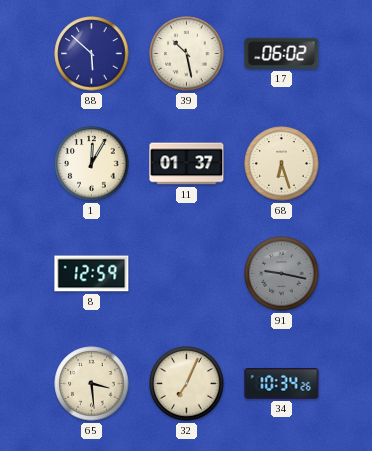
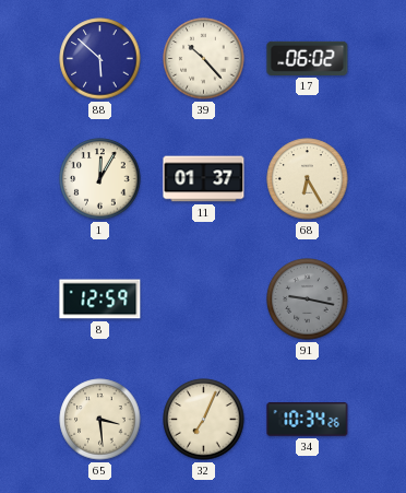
39: 10:28 -> 10:23 (204, 59)
68: 6:27 -> 6:25 (308, 179)
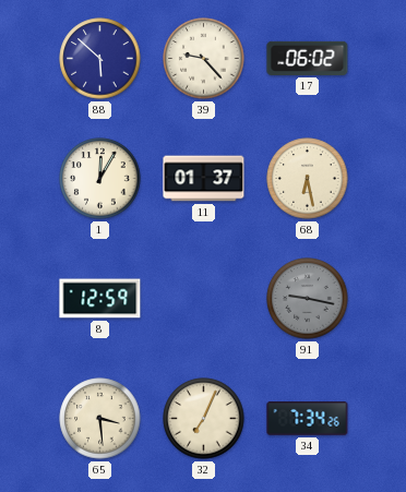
39: 10:23 -> 9:23 (204, 59)
68: 6:25 -> 6:28 (308, 179)
34: 10:34 -> 7:34 (308, 419)
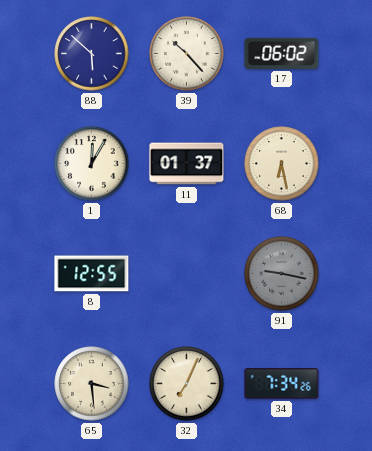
39: 9:23 -> 10:23 (187, 54)
8: 12:59 -> 12:55 (92, 274)
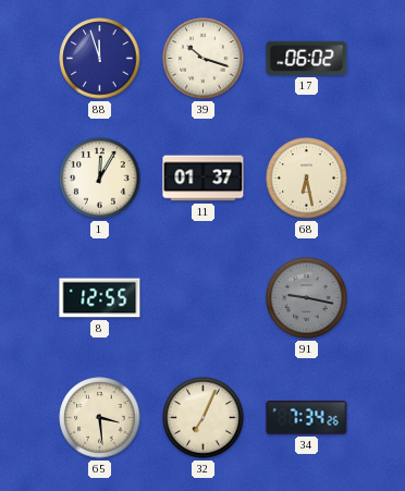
88: 5:52 -> 11:57 (100, 59)
39: 10:23 -> 10:18 (204, 59)
